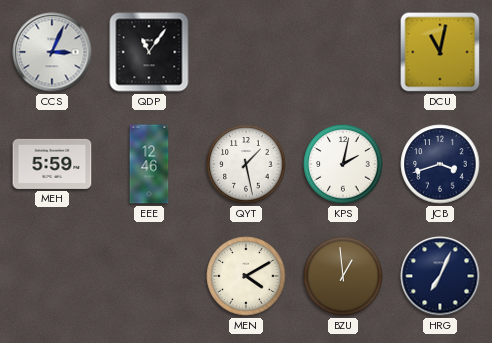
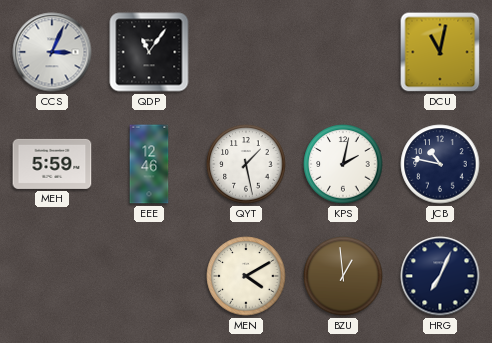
JCB: 3:42 -> 10:47 (440, 164)
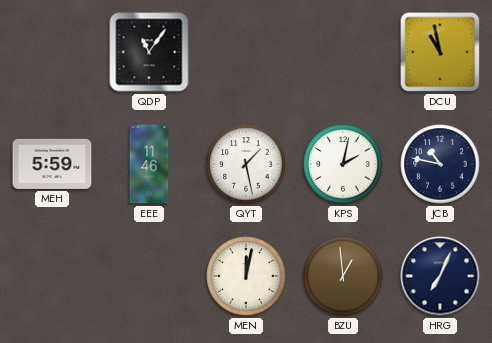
CCS: 3:04 -> none (52, 52)
DCU: 11:02 -> 10:58 (440, 52)
EEE: 12:46 -> 11:46 (149, 164)
MEN: 4:10 -> 12:02 (246, 276)
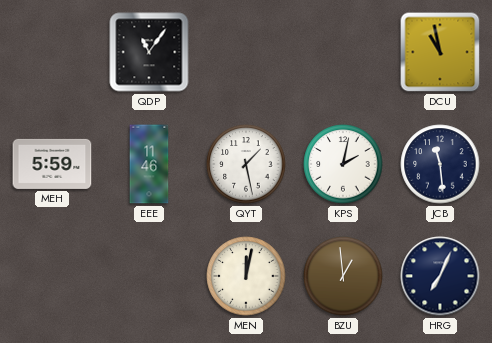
JCB: 10:47 -> 11:29 (440, 164)
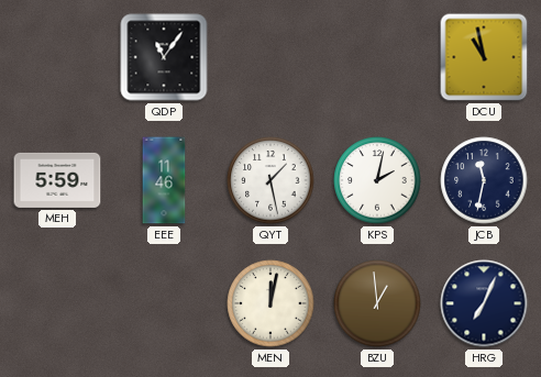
JCB: 11:29 -> 11:32 (484, 180)
